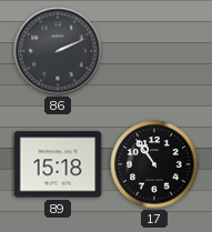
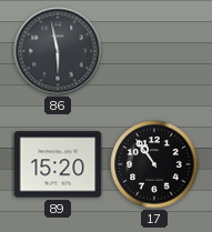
86: 2:11 -> 5:58 (58, 51)
89: 15:18 -> 15:20 (58, 164)
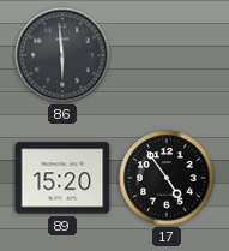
86: 5:58 -> 5:59 (62, 55)
17: 10:54 -> 4:54 (167, 178)
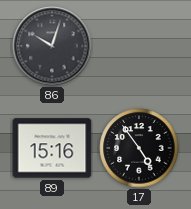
86: 5:59 -> 10:03 (52, 46)
89: 15:20 -> 15:16 (52, 148)
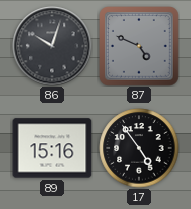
87: none -> 4:49 (140, 47)
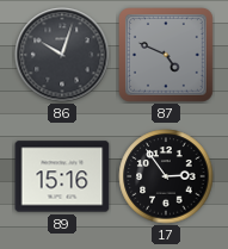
17: 4:54 -> 2:54 (166, 176)
